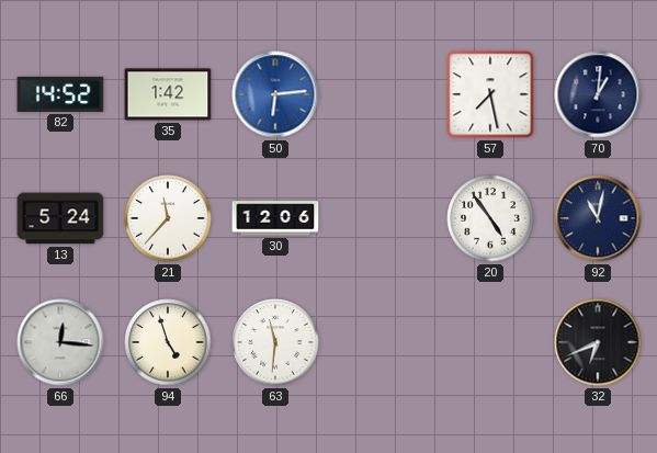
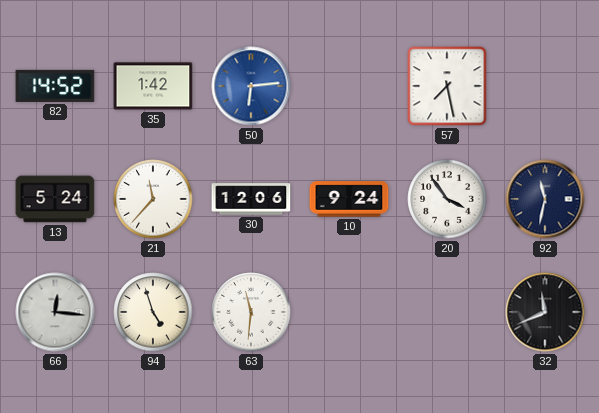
70: 1:01 -> none (598, 94)
10: none -> 9:24 (349, 199)
20: 4:54 -> 3:54 (447, 199)
92: 11:02 -> 11:32 (545, 199)
32: 6:41 -> 11:41 (545, 312)
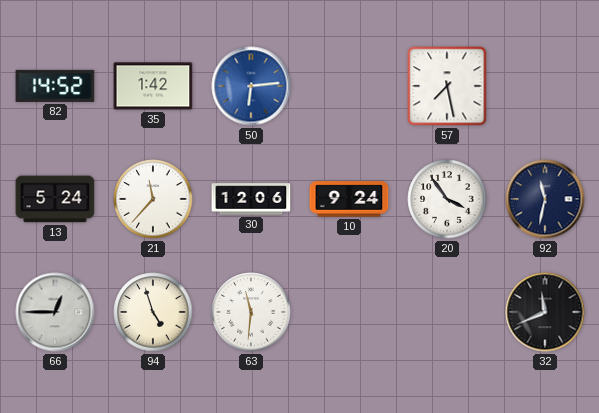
66: 12:16 -> 12:45 (55, 312)
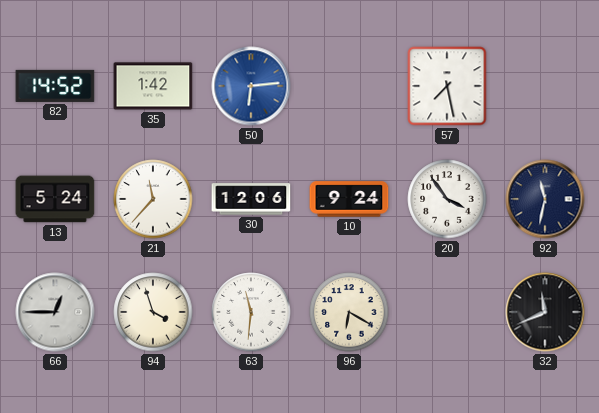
94: 4:57 -> 3:57 (153, 312)
96: none -> 6:20 (349, 312)
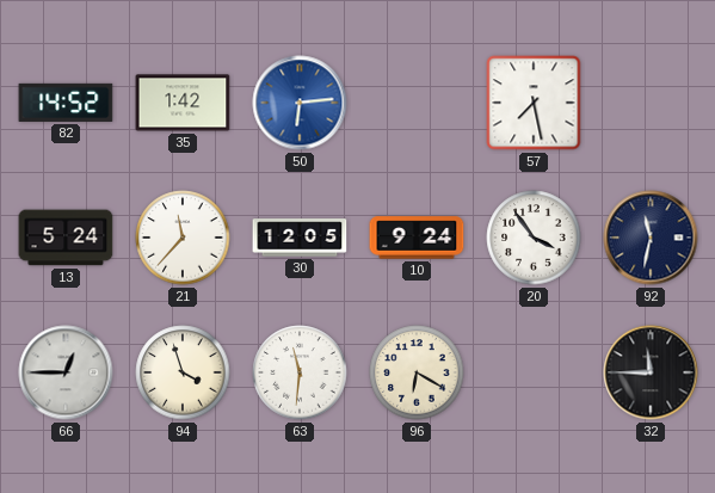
30: 12:06 -> 12:05 (300, 238)
32: 11:41 -> 11:45 (651, 372)
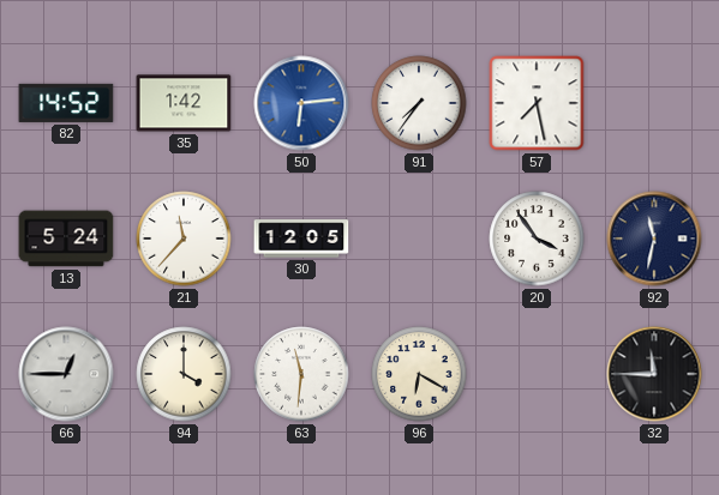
91: none -> 7:36 (419, 103)
10: 9:24 -> none (417, 238)
94: 3:57 -> 4:00 (184, 374)
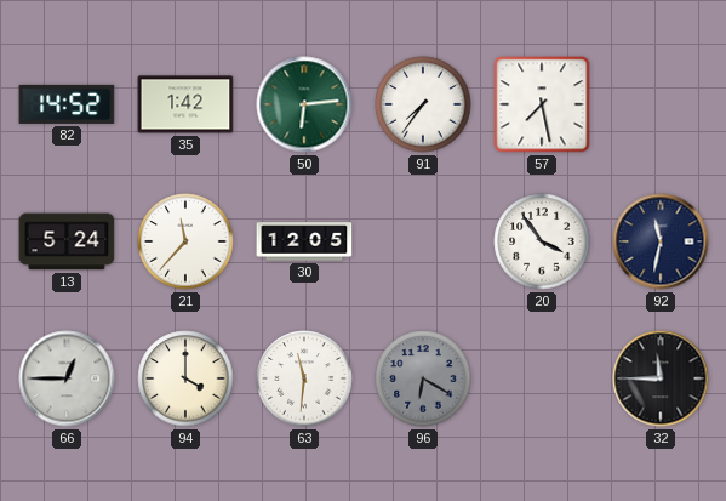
50 dial: blue -> green (304, 104)
96 dial: cream -> grey (423, 378)
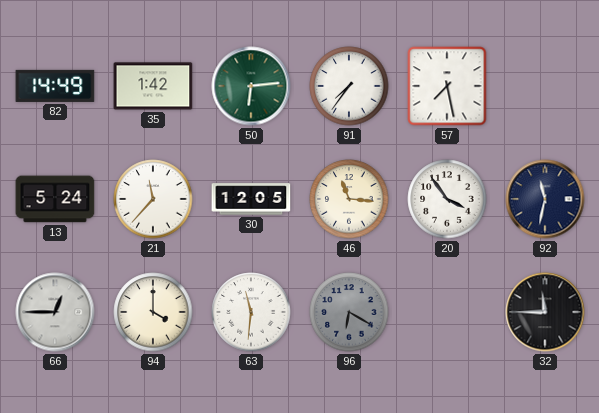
82: 14:52 -> 14:49 (55, 86)
46: none -> 11:16 (349, 199)
